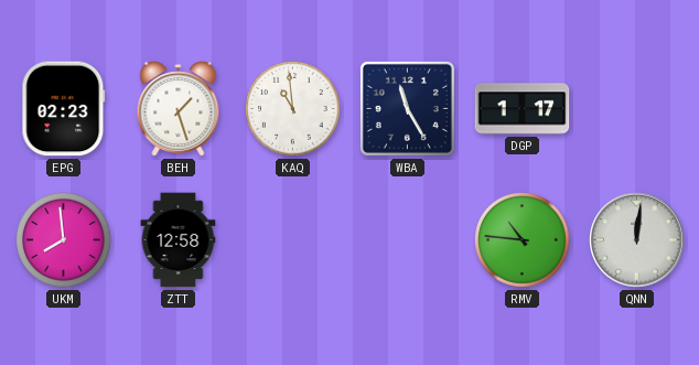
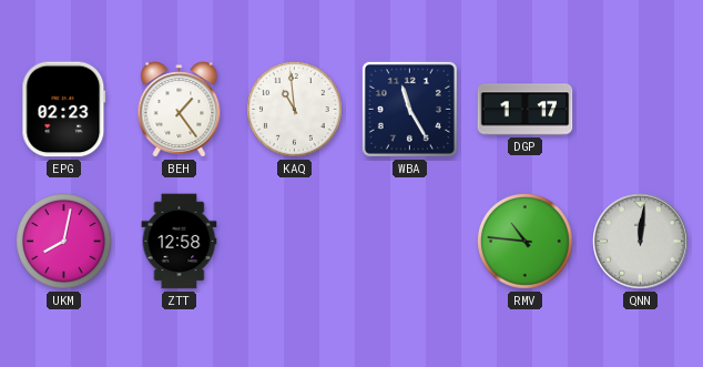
BEH: 1:27 -> 1:24 (180, 110)
UKM: 7:59 -> 8:02 (64, 242)
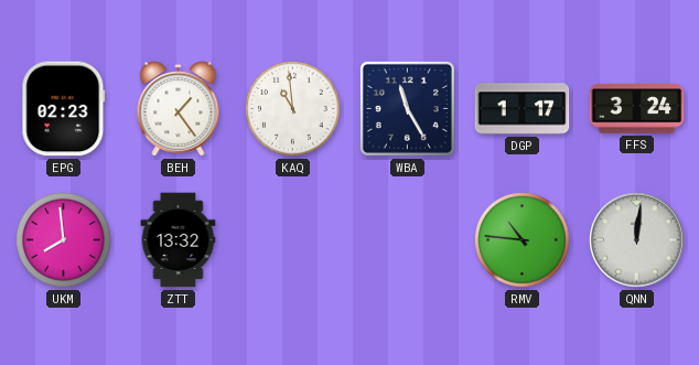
FFS: none -> 3:24 (637, 109)
UKM: 8:02 -> 7:59 (64, 240)
ZTT: 12:58 -> 13:32 (179, 240)
